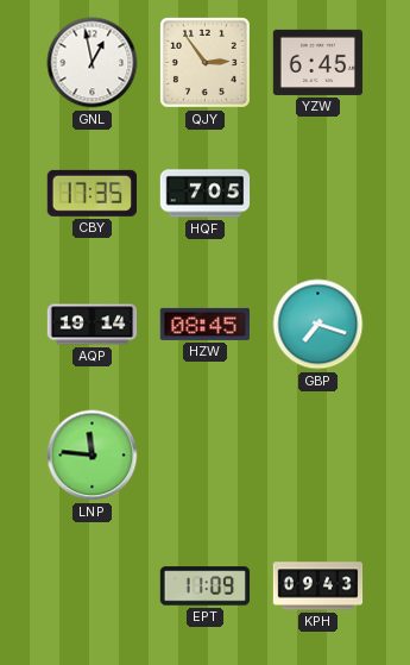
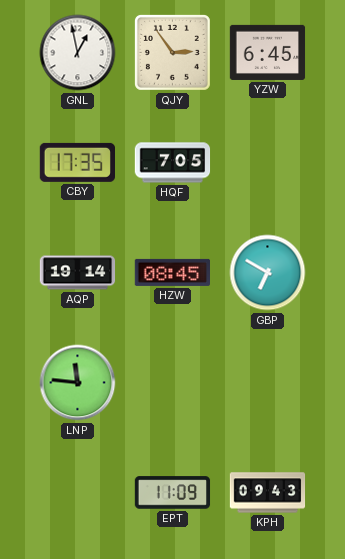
GBP: 7:18 -> 6:50 (268, 273)
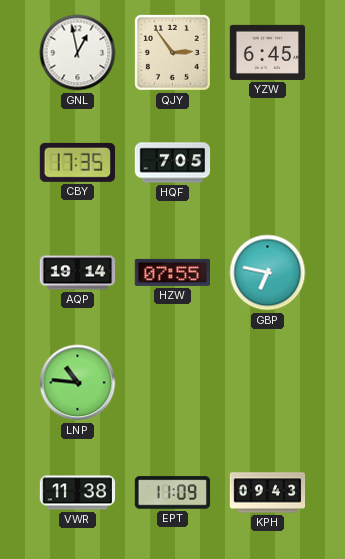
HZW: 08:45 -> 07:55 (172, 272)
GBP: 6:50 -> 6:47 (268, 273)
LNP: 11:46 -> 10:46 (78, 383)
VWR: none -> 11:38 (78, 493)
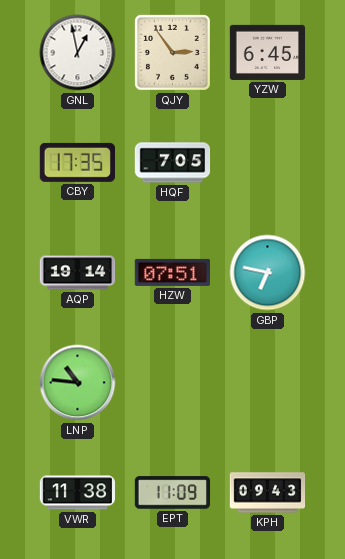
HZW: 07:55 -> 07:51 (172, 272)
